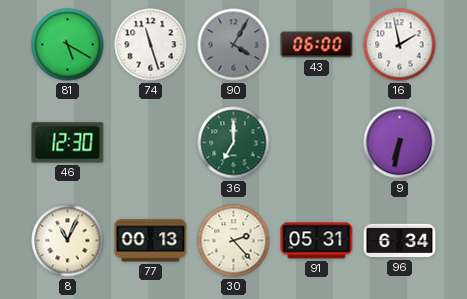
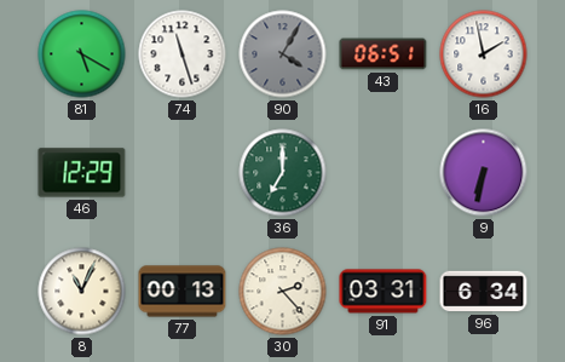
43: 06:00 -> 06:51 (384, 54)
46: 12:30 -> 12:29 (82, 173)
91: 05:31 -> 03:31 (384, 292)
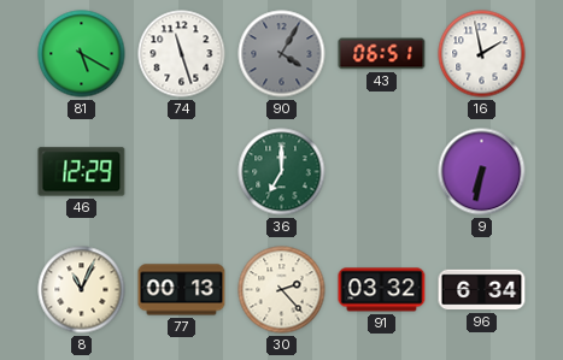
91: 03:31 -> 03:32 (382, 290)
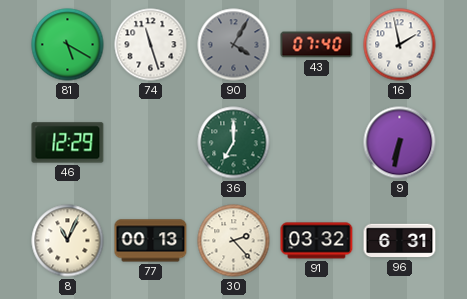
43: 06:51 -> 07:40 (317, 45)
96: 6:34 -> 6:31 (400, 241)
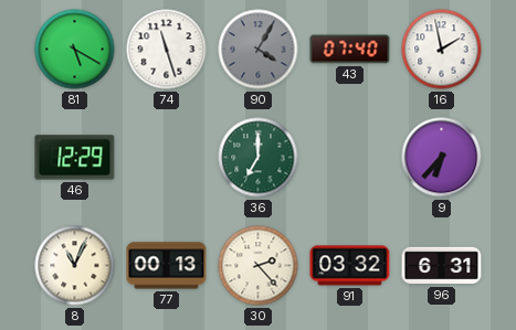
9: 6:32 -> 6:37 (442, 158)
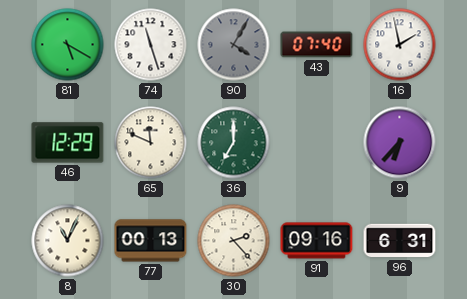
65: none -> 11:49 (151, 143)
91: 03:32 -> 09:16 (317, 241)
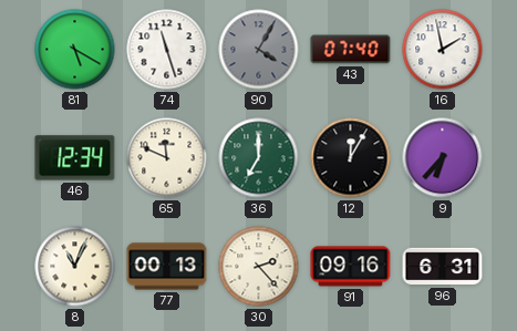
46: 12:29 -> 12:34 (75, 158)
12: none -> 12:05 (351, 158)
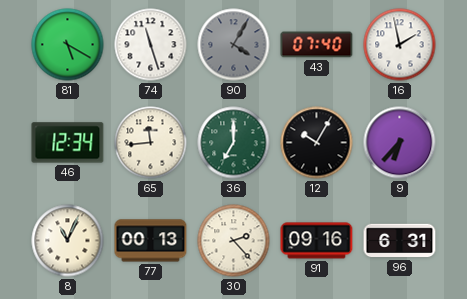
65: 11:49 -> 11:44 (151, 143)
12: 12:05 -> 10:05 (317, 143)
